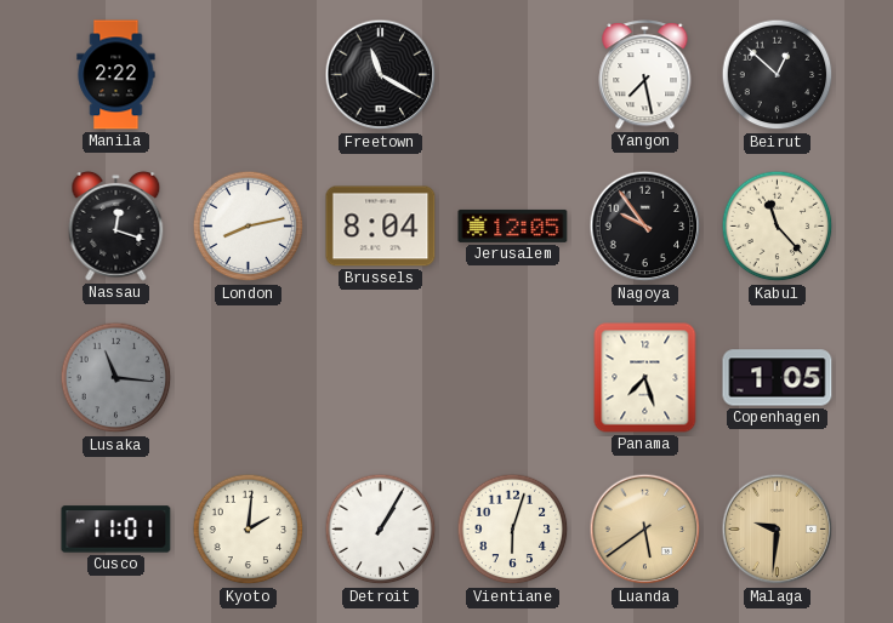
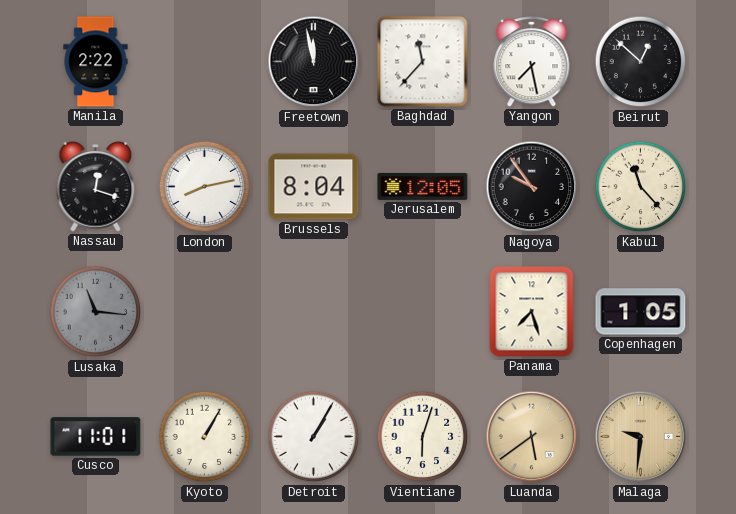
Freetown: 11:20 -> 11:58 (314, 62)
Baghdad: none -> 11:37 (423, 62)
Kyoto: 2:01 -> 1:05 (205, 437)
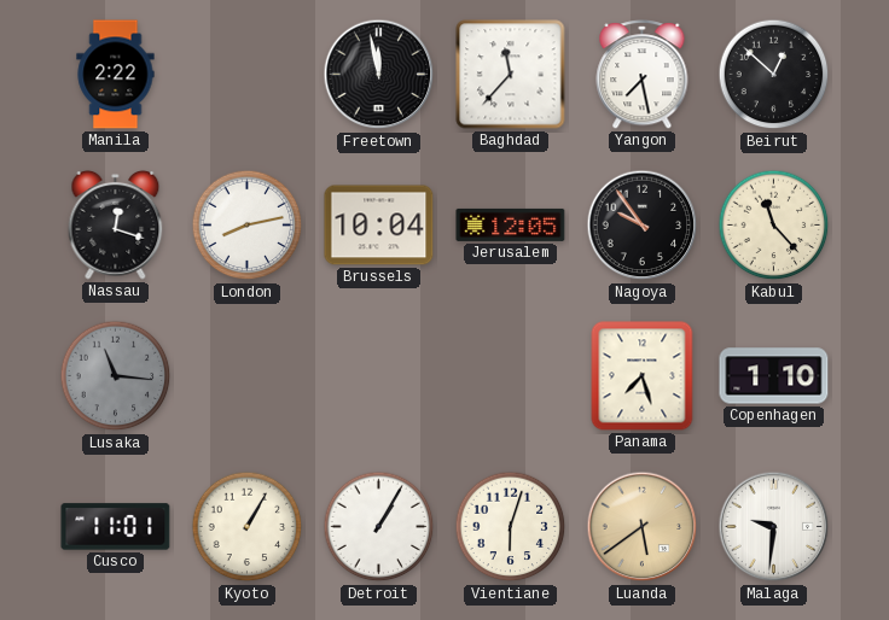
Brussels: 8:04 -> 10:04 (379, 226)
Copenhagen: 1:05 -> 1:10 (774, 376)
Malaga dial: champagne -> white (774, 527)
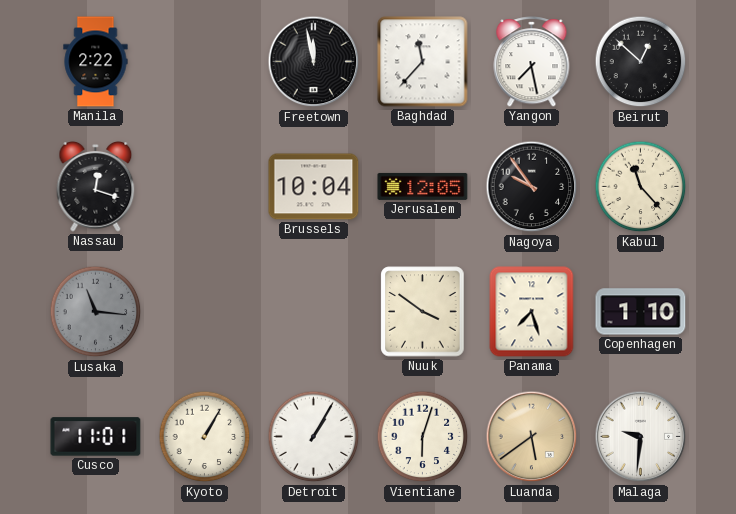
London: 8:13 -> none (248, 226)
Nuuk: none -> 3:51 (423, 312)
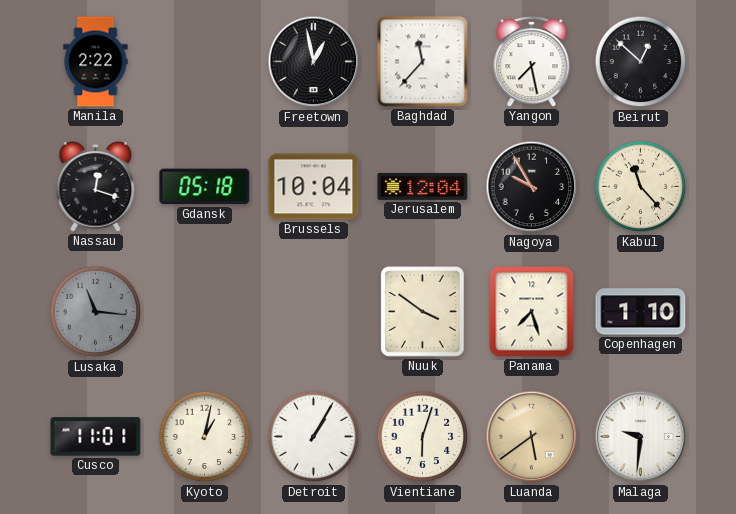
Freetown: 11:58 -> 12:58 (314, 62)
Gdansk: none -> 05:18 (205, 187)
Jerusalem: 12:05 -> 12:04 (423, 186)
Nagoya: 9:54 -> 9:55 (532, 187)
Kyoto: 1:05 -> 1:02 (205, 437)
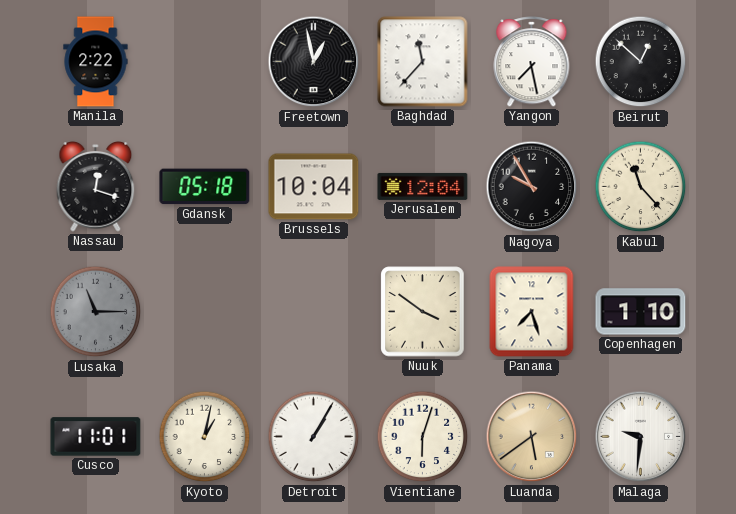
Lusaka: 11:16 -> 11:15 (96, 312)
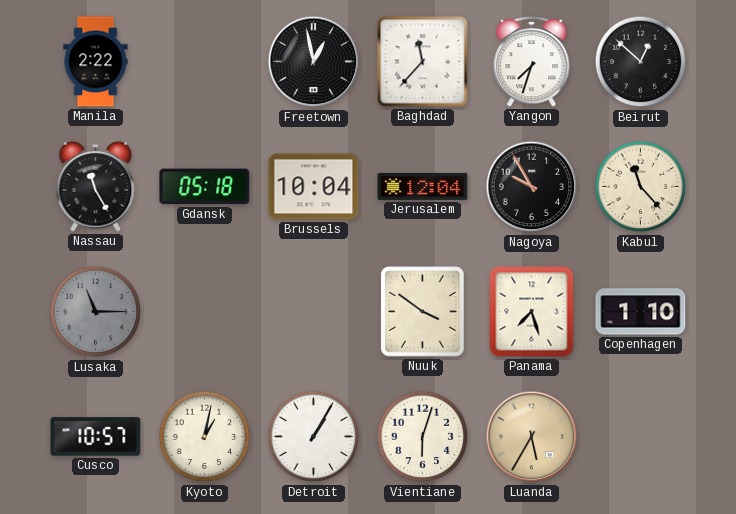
Yangon: 7:28 -> 7:33 (532, 62)
Nassau: 12:18 -> 11:25 (96, 186)
Cusco: 11:01 -> 10:57 (96, 437)
Luanda: 5:39 -> 5:35 (532, 437)
Malaga: 9:31 -> none (641, 437)
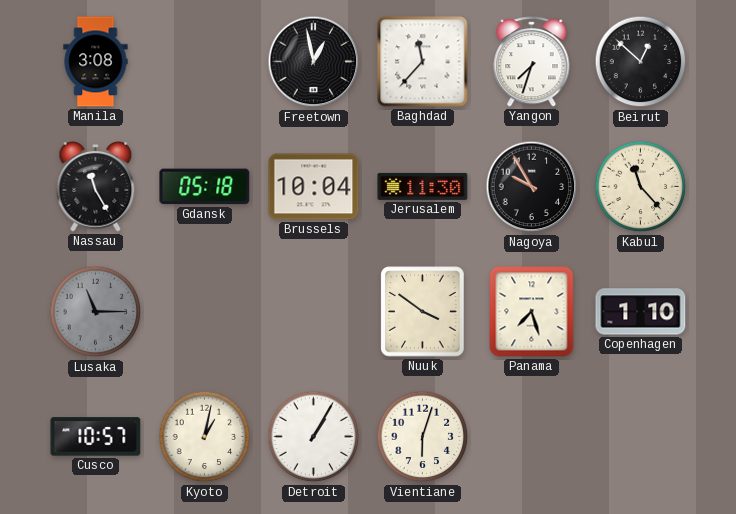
Manila: 2:22 -> 3:08 (96, 62)
Jerusalem: 12:04 -> 11:30 (423, 186)
Luanda: 5:35 -> none (532, 437)
